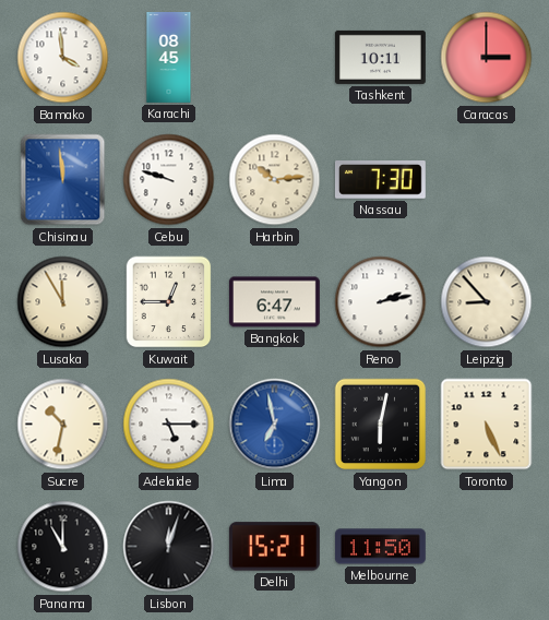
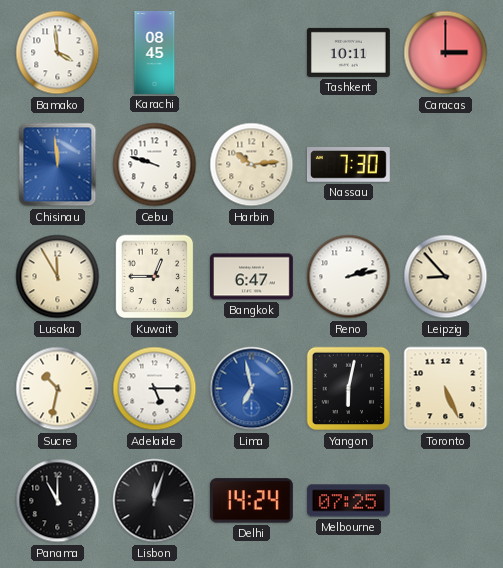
Delhi: 15:21 -> 14:24 (251, 501)
Melbourne: 11:50 -> 07:25 (348, 501)
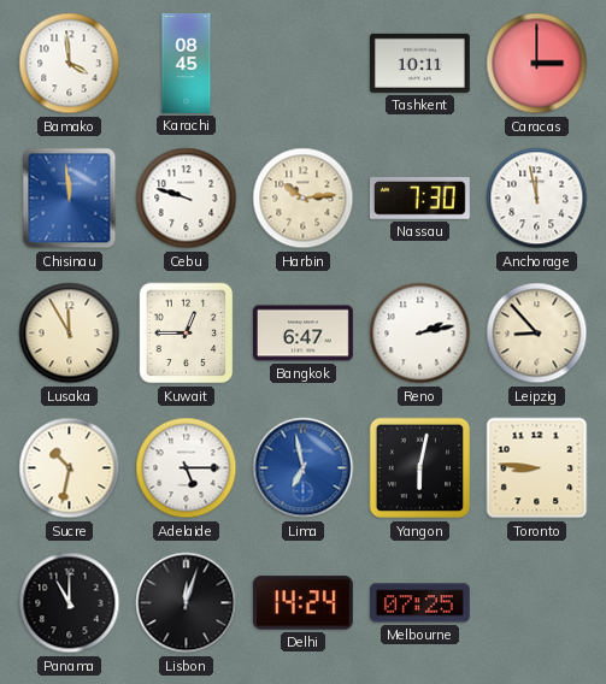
Anchorage: none -> 11:58 (537, 199)
Toronto: 5:26 -> 8:46 (537, 468)
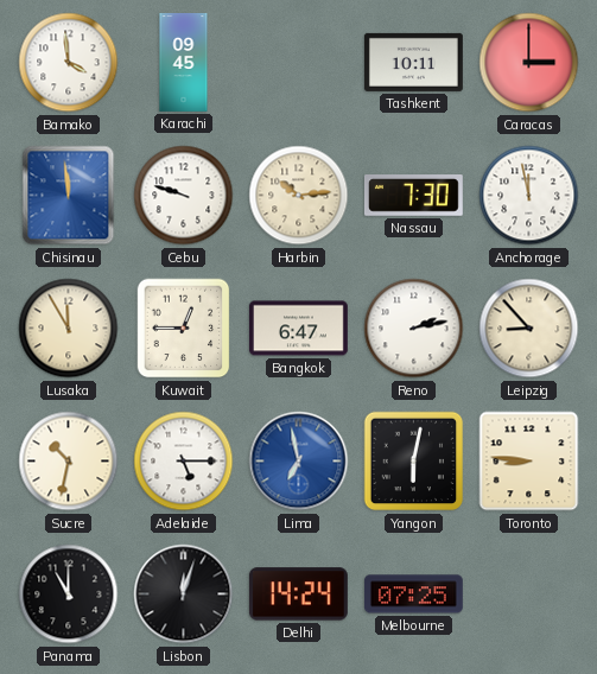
Karachi: 08:45 -> 09:45 (184, 63)
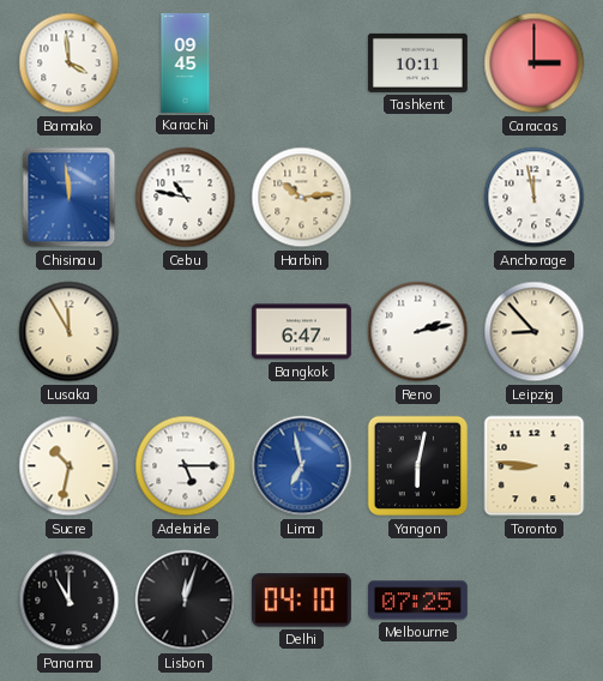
Cebu: 9:48 -> 10:47 (186, 198)
Nassau: 7:30 -> none (413, 196)
Kuwait: 12:45 -> none (184, 329)
Delhi: 14:24 -> 04:10 (301, 601)
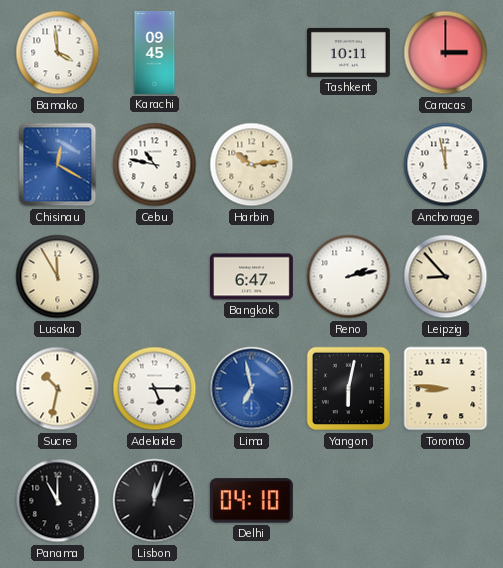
Chisinau: 11:59 -> 12:20 (58, 165)
Melbourne: 07:25 -> none (417, 601)
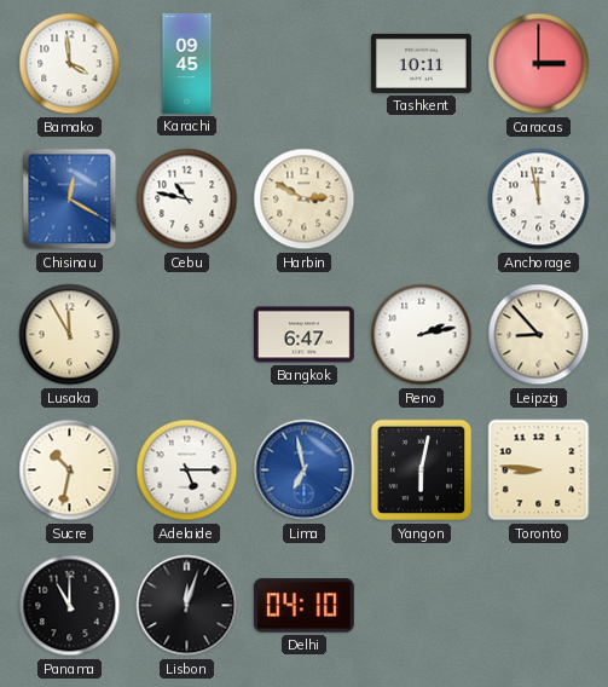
Harbin: 10:14 -> 2:50 (305, 200)
